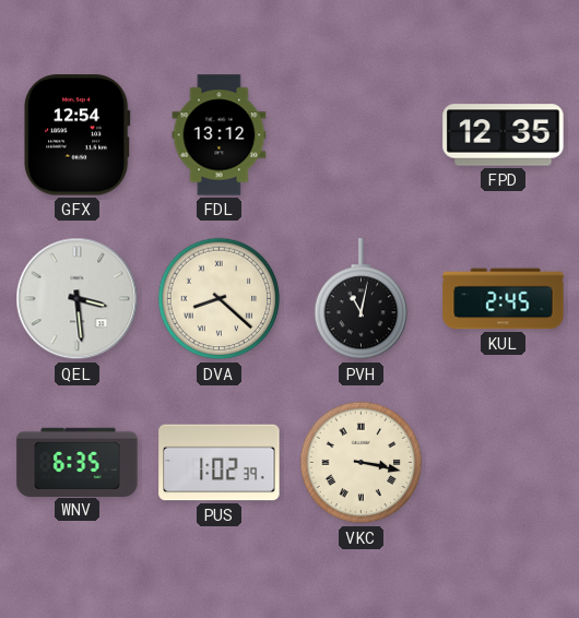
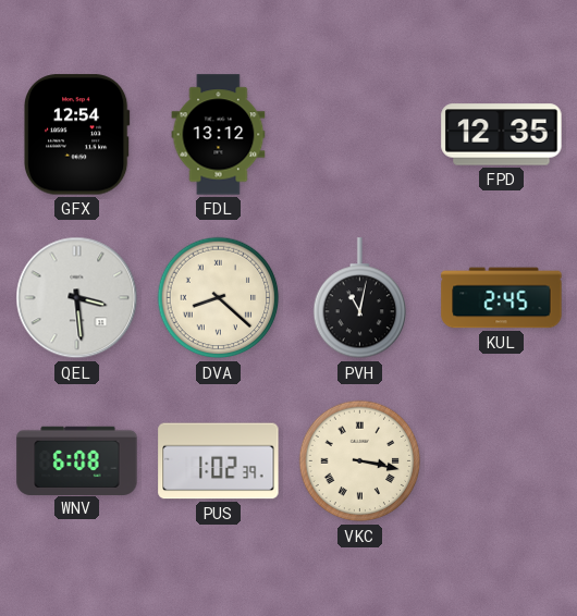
WNV: 6:35 -> 6:08 (77, 460)
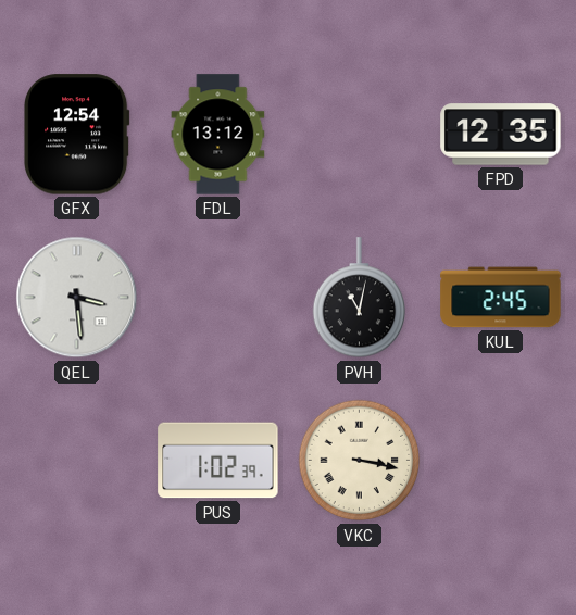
DVA: 8:22 -> none (219, 298)
WNV: 6:08 -> none (77, 460)
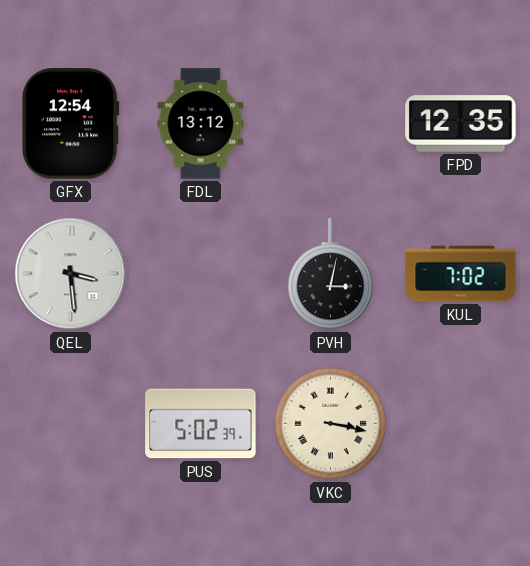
PVH: 11:02 -> 3:02 (331, 274)
KUL: 2:45 -> 7:02 (461, 274)
PUS: 1:02 -> 5:02 (201, 424)
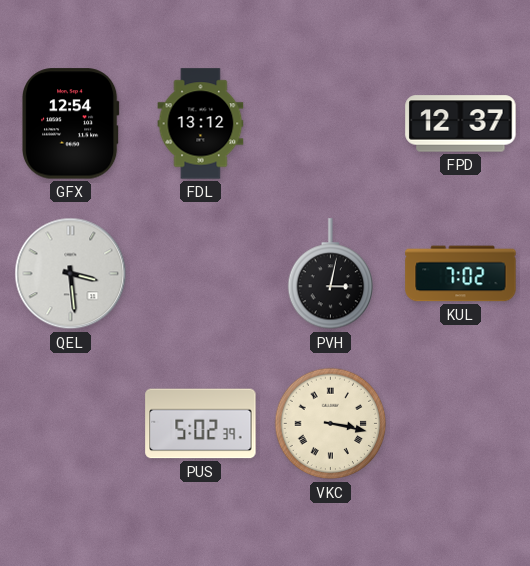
FPD: 12:35 -> 12:37 (461, 124)
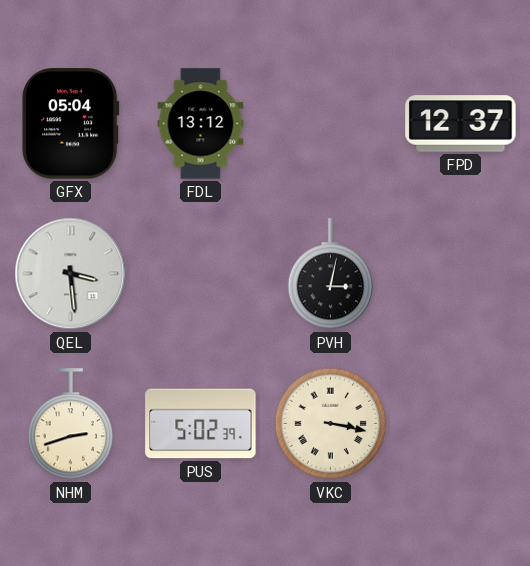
GFX: 12:54 -> 05:04 (70, 124)
KUL: 7:02 -> none (461, 274)
NHM: none -> 2:42 (71, 424)
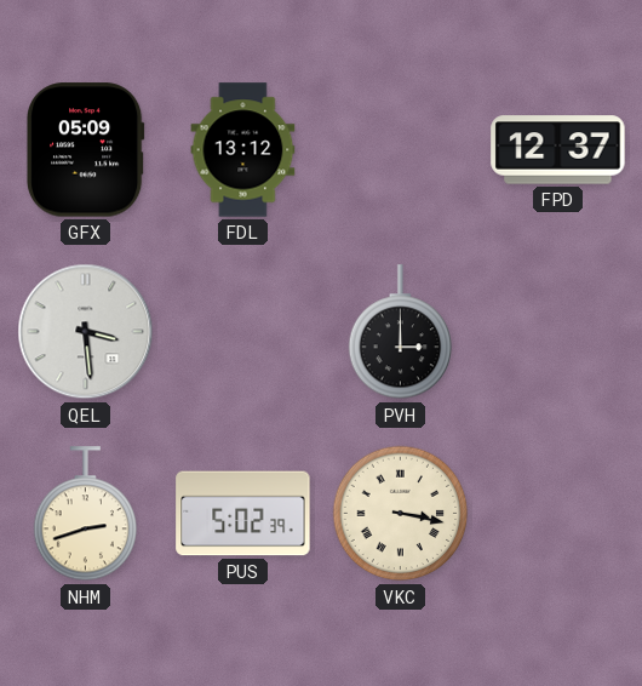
GFX: 05:04 -> 05:09 (85, 150)
PVH: 3:02 -> 3:00 (401, 332)
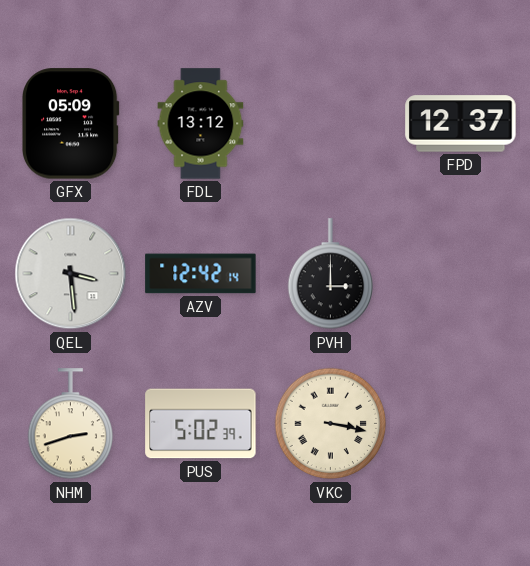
AZV: none -> 12:42 (201, 274)
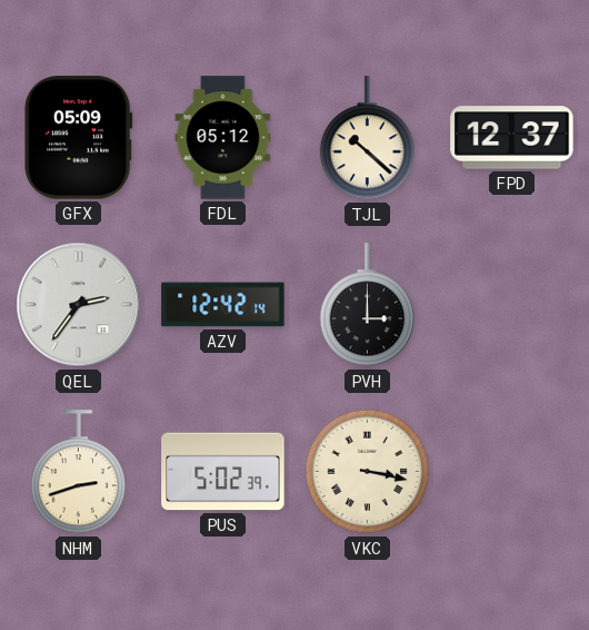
FDL: 13:12 -> 05:12 (223, 138)
TJL: none -> 10:22 (368, 138)
QEL: 3:29 -> 2:36 (79, 305)
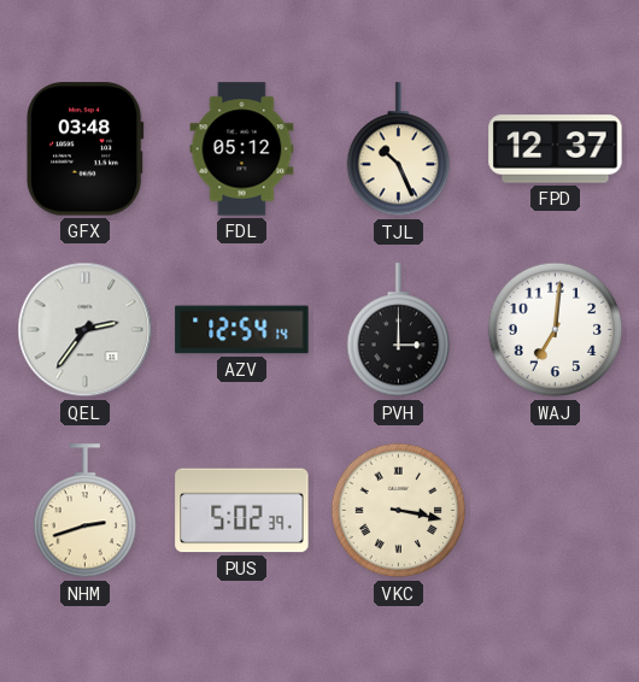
GFX: 05:09 -> 03:48 (84, 149)
TJL: 10:22 -> 10:26 (399, 149)
AZV: 12:42 -> 12:54 (242, 330)
WAJ: none -> 7:01 (556, 330)
